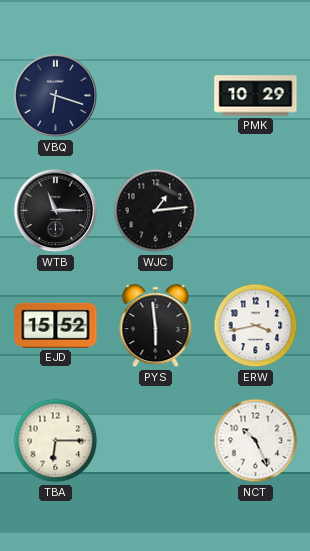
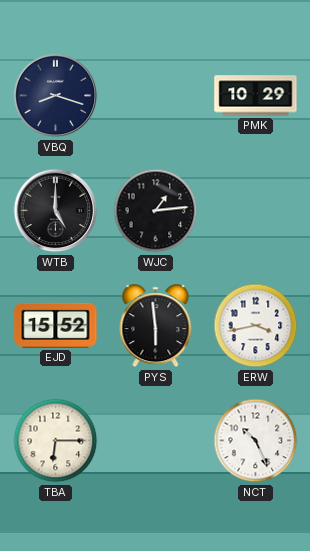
VBQ: 6:18 -> 8:18 (56, 96)
WTB: 11:15 -> 5:00 (56, 211)
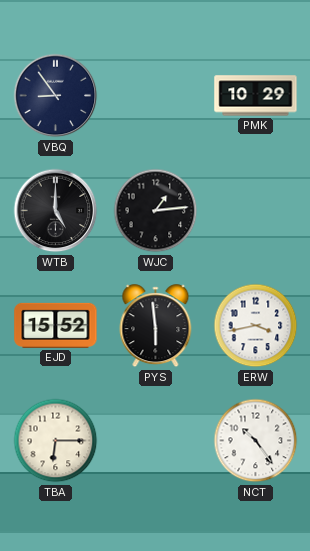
VBQ: 8:18 -> 8:54 (56, 96)
NCT: 10:26 -> 10:24 (256, 441)
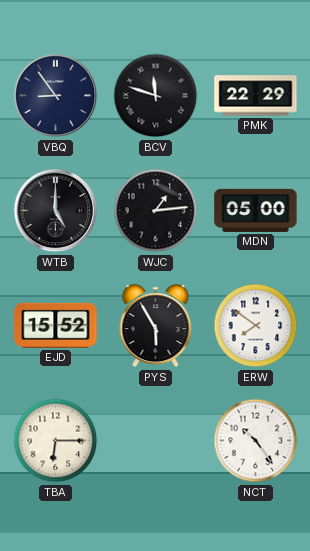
BCV: none -> 11:48 (156, 96)
PMK: 10:29 -> 22:29 (256, 96)
MDN: none -> 05:00 (256, 210)
PYS: 5:59 -> 5:55 (156, 326)
ERW: 3:43 -> 7:51 (256, 326)
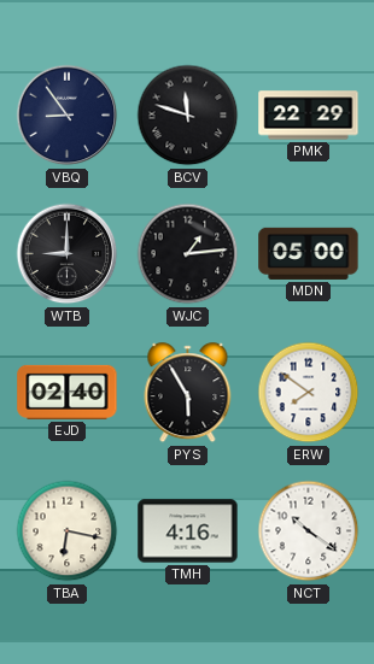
WTB: 5:00 -> 9:00 (68, 254)
EJD: 15:52 -> 02:40 (68, 392)
TBA: 6:15 -> 6:17 (68, 531)
TMH: none -> 4:16 (188, 531)
NCT: 10:24 -> 10:21 (309, 531)
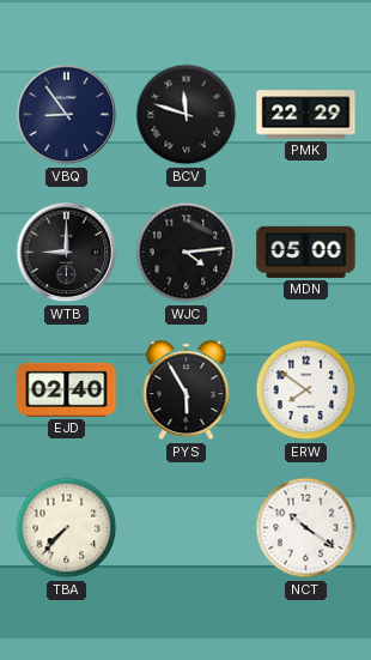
WJC: 1:14 -> 4:14 (187, 253)
TBA: 6:17 -> 7:37 (67, 528)
TMH: 4:16 -> none (188, 531)
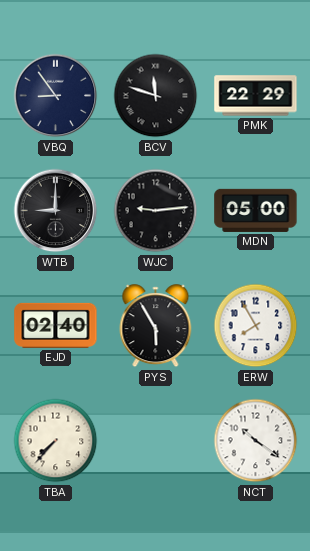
WJC: 4:14 -> 9:14 (156, 211)
ERW: 7:51 -> 7:55 (256, 326)
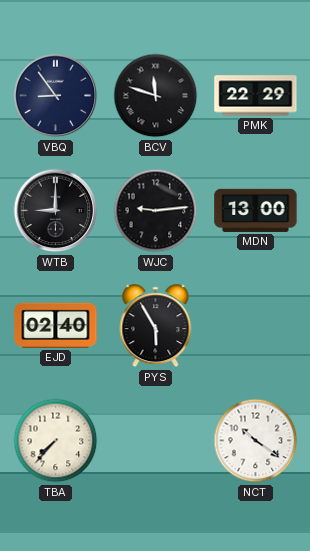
MDN: 05:00 -> 13:00 (256, 210)
ERW: 7:55 -> none (256, 326)
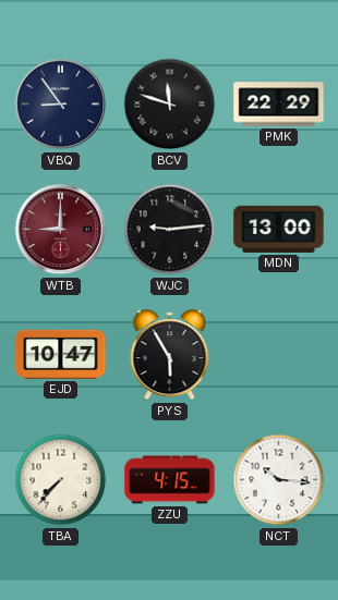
WTB dial: black -> burgundy (61, 230)
EJD: 02:40 -> 10:47 (61, 354)
ZZU: none -> 4:15 (170, 480)
NCT: 10:21 -> 10:16 (279, 480)
